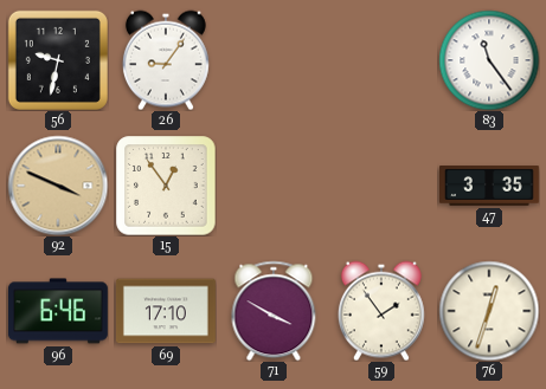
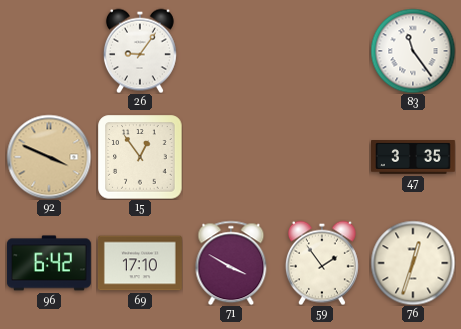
56: 9:32 -> none (58, 60)
96: 6:46 -> 6:42 (49, 263)
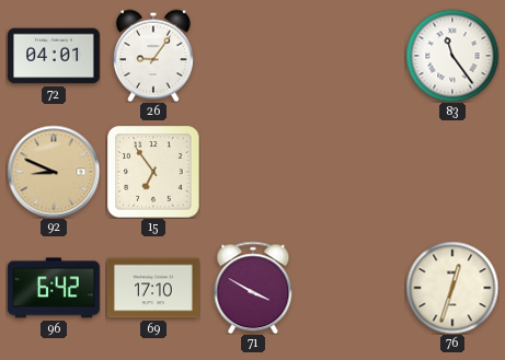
72: none -> 04:01 (54, 56)
92: 3:49 -> 8:49 (54, 172)
15: 12:54 -> 6:54 (153, 172)
47: 3:35 -> none (414, 158)
59: 1:54 -> none (322, 263)
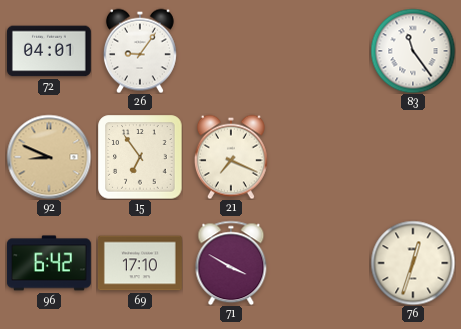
21: none -> 7:19 (231, 157)
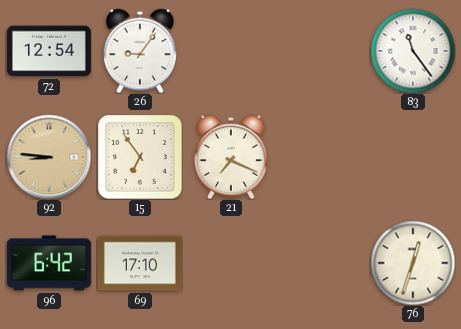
72: 04:01 -> 12:54 (49, 51)
92: 8:49 -> 8:46 (49, 157)
71: 3:50 -> none (231, 263)
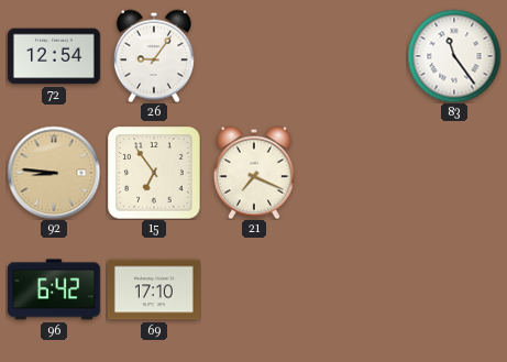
76: 12:33 -> none (413, 263)
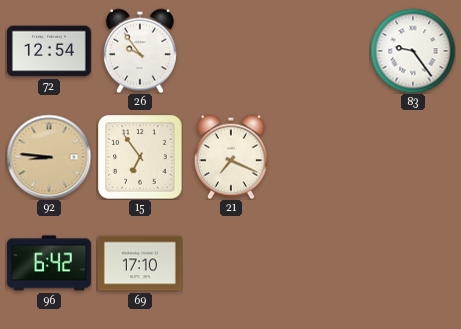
26: 9:06 -> 9:54 (140, 51)
83: 11:24 -> 9:24 (413, 51)
